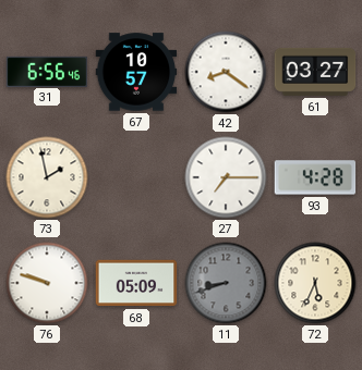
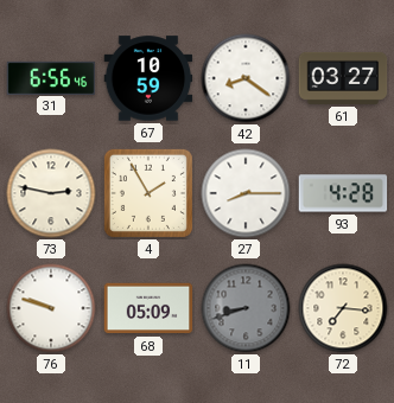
67: 10:57 -> 10:59 (148, 78)
73: 1:58 -> 2:47 (51, 193)
4: none -> 1:55 (148, 193)
27: 7:15 -> 8:15 (246, 193)
72: 5:34 -> 7:16 (343, 308)
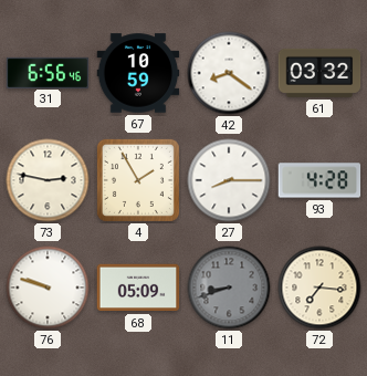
61: 03:27 -> 03:32 (319, 73)
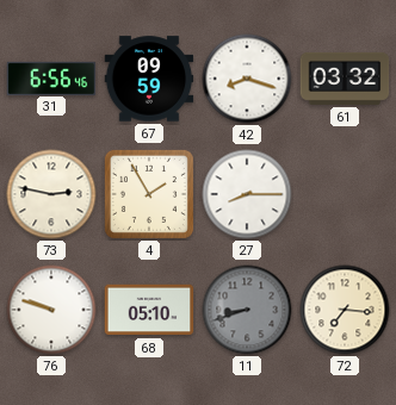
67: 10:59 -> 09:59 (149, 79)
42: 8:21 -> 8:18 (247, 79)
93: 4:28 -> none (319, 180)
68: 05:09 -> 05:10 (149, 310)
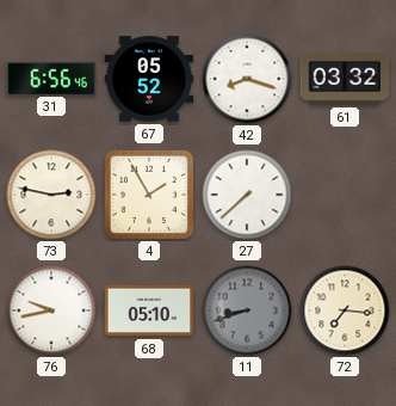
67: 09:59 -> 05:52 (149, 79)
27: 8:15 -> 7:38 (247, 195)
76: 9:48 -> 9:43 (51, 310)
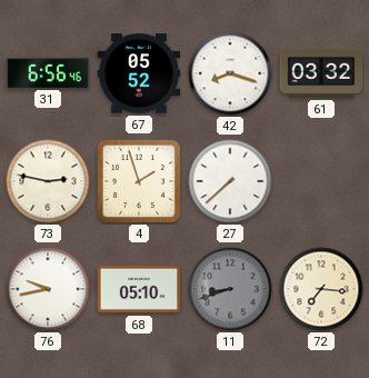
4: 1:55 -> 1:57 (139, 181)
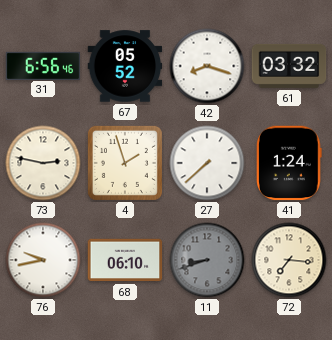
41: none -> 1:24 (290, 163)
68: 05:10 -> 06:10 (125, 260)
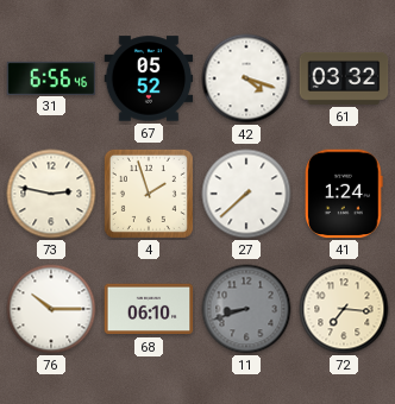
42: 8:18 -> 4:18 (246, 78)
76: 9:43 -> 10:15 (51, 309)
